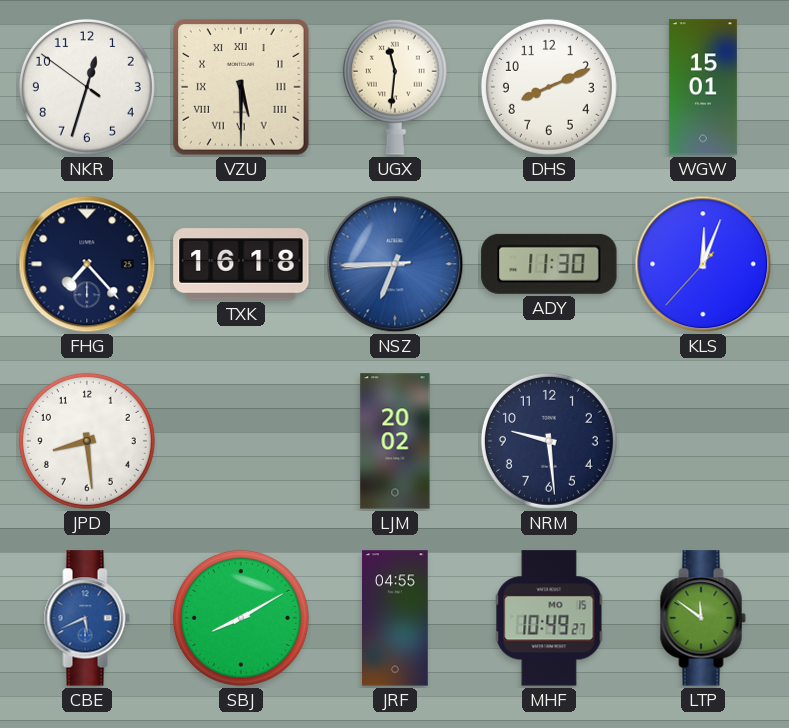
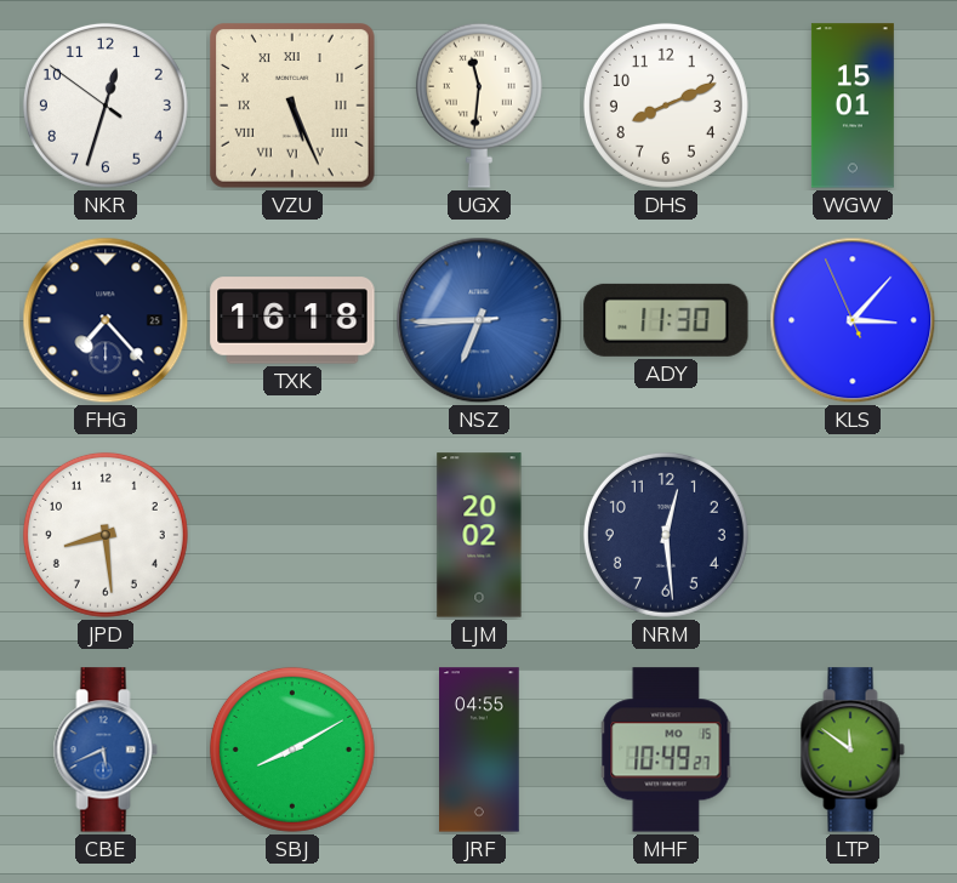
VZU: 5:30 -> 5:26 (294, 107)
KLS: 12:03 -> 3:06 (853, 320)
NRM: 9:29 -> 12:29 (666, 535)
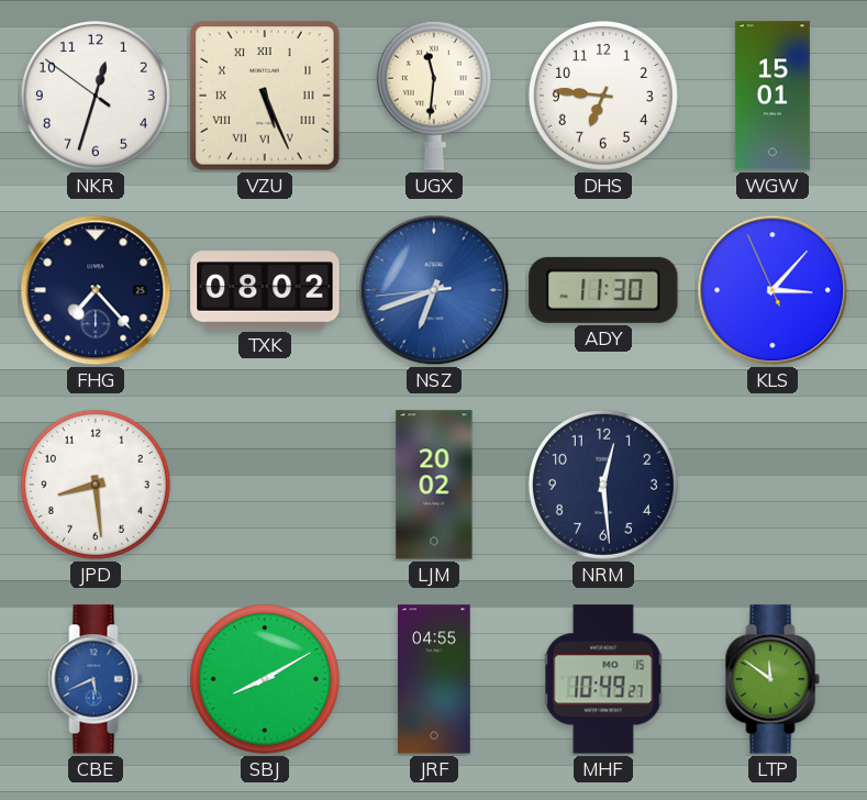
DHS: 8:11 -> 6:46 (603, 96)
TXK: 16:18 -> 08:02 (265, 290)
NSZ: 6:44 -> 6:41 (434, 290)
